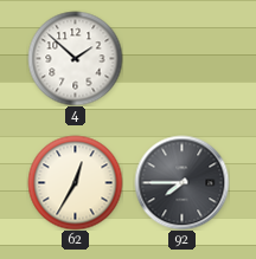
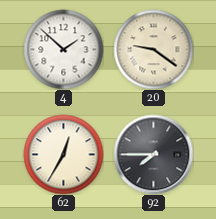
20: none -> 9:21 (153, 49)
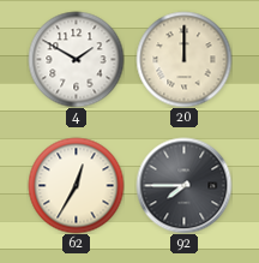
4: 1:52 -> 1:50 (76, 59)
20: 9:21 -> 12:00 (183, 59)
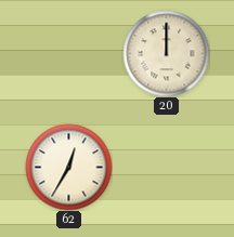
4: 1:50 -> none (76, 59)
92: 7:45 -> none (183, 185)
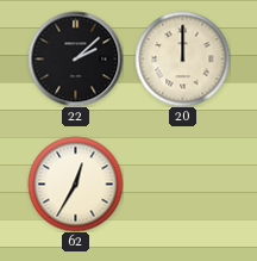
22: none -> 2:08 (75, 58)
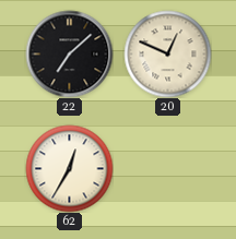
22: 2:08 -> 7:08 (69, 53)
20: 12:00 -> 12:49 (167, 53)
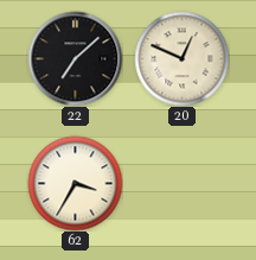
62: 12:35 -> 3:35 (75, 183)
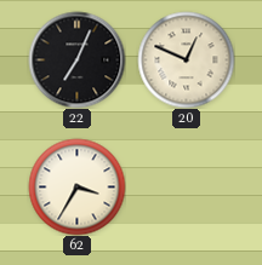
22: 7:08 -> 7:04 (76, 59)
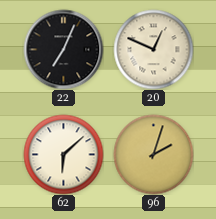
62: 3:35 -> 6:08 (63, 154)
96: none -> 2:03 (153, 154)
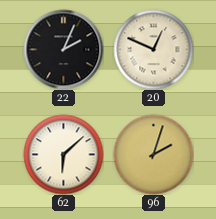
22: 7:04 -> 2:04 (63, 49)
